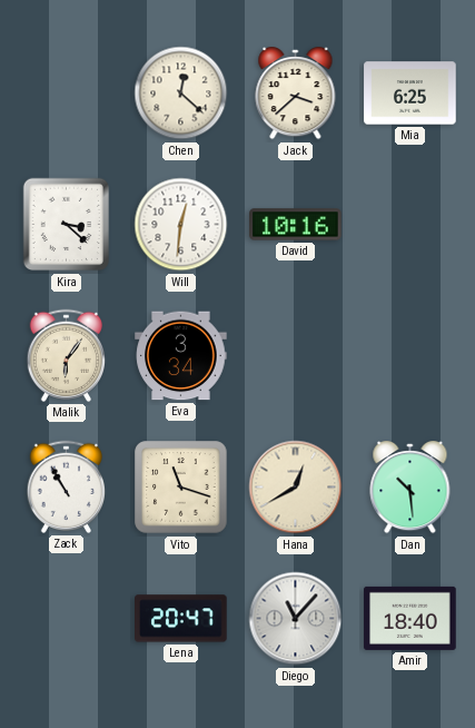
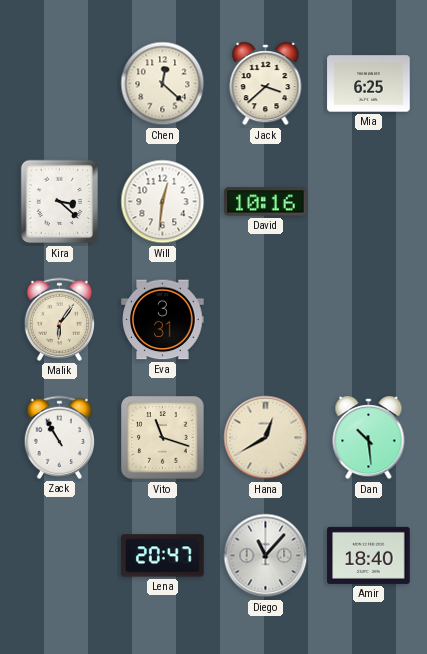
Eva: 3:34 -> 3:31 (163, 320)
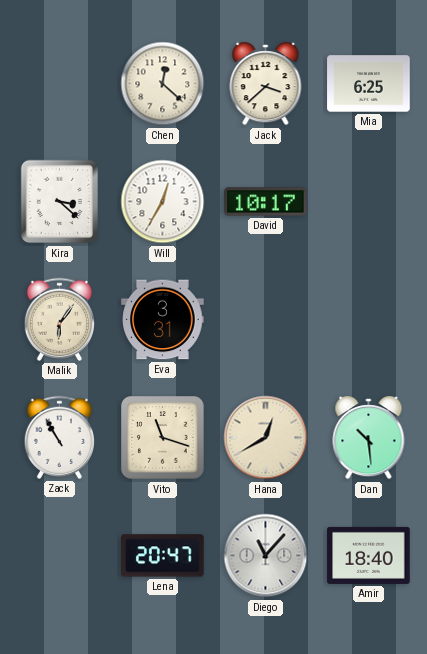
Will: 12:31 -> 12:35 (163, 202)
David: 10:16 -> 10:17 (266, 202)
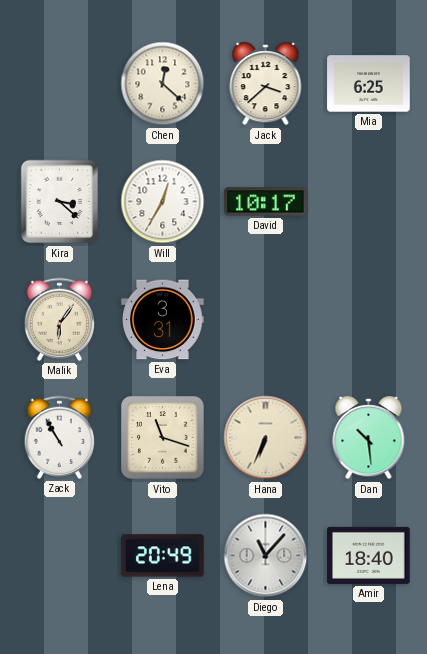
Hana: 12:40 -> 6:34 (266, 438)
Lena: 20:47 -> 20:49 (163, 556)
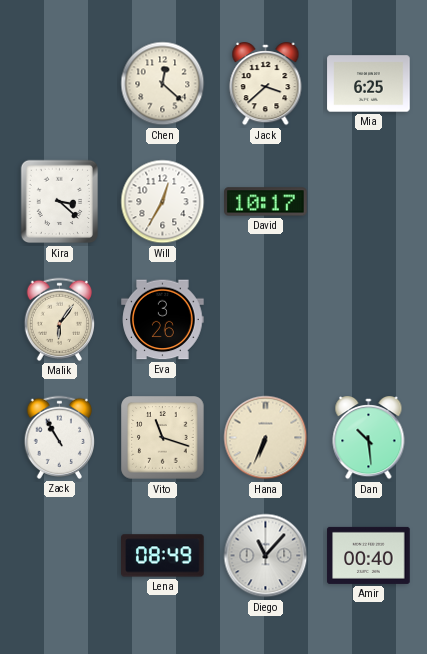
Eva: 3:31 -> 3:26 (163, 320)
Lena: 20:49 -> 08:49 (163, 556)
Amir: 18:40 -> 00:40 (369, 555)
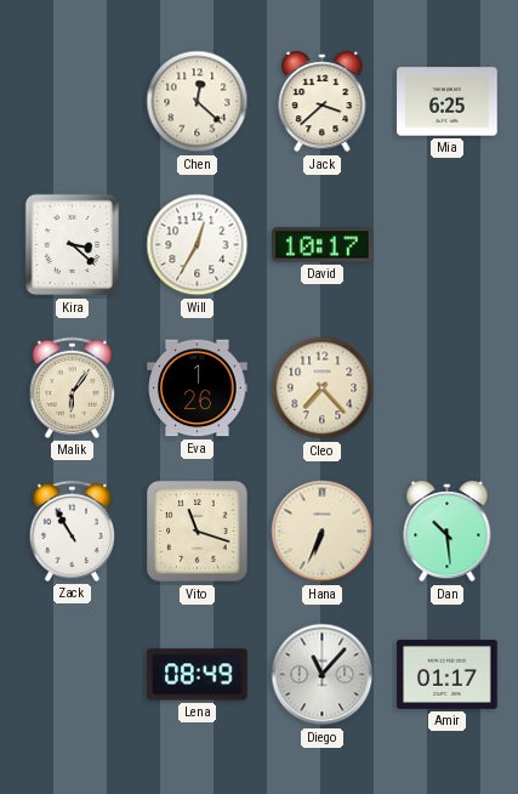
Eva: 3:26 -> 1:26 (198, 389)
Cleo: none -> 7:23 (323, 389)
Amir: 00:40 -> 01:17 (448, 674)
